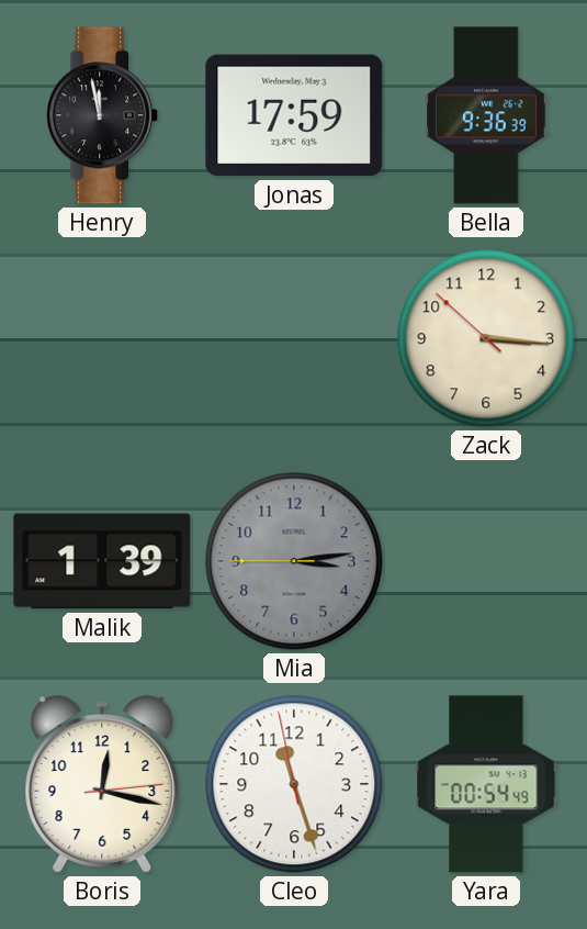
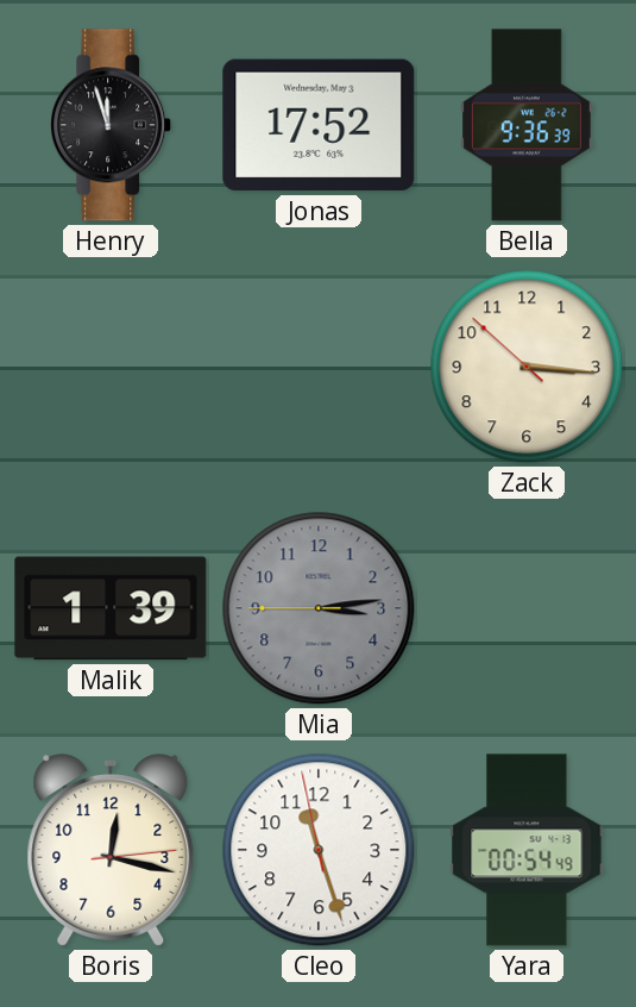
Henry: 11:58 -> 11:57 (112, 125)
Jonas: 17:59 -> 17:52 (319, 125)
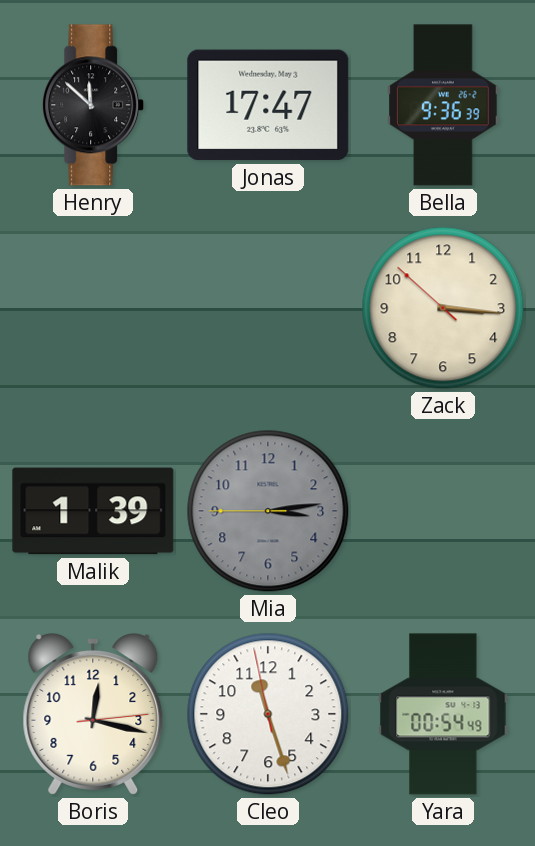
Henry: 11:57 -> 11:52 (94, 105)
Jonas: 17:52 -> 17:47 (268, 105)
